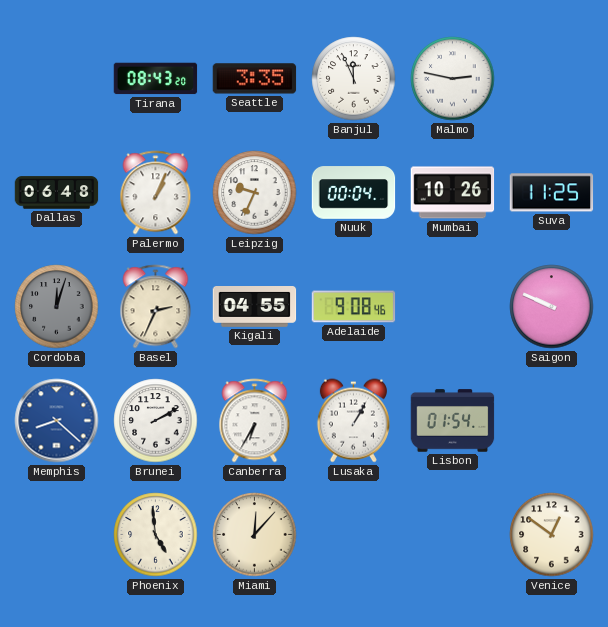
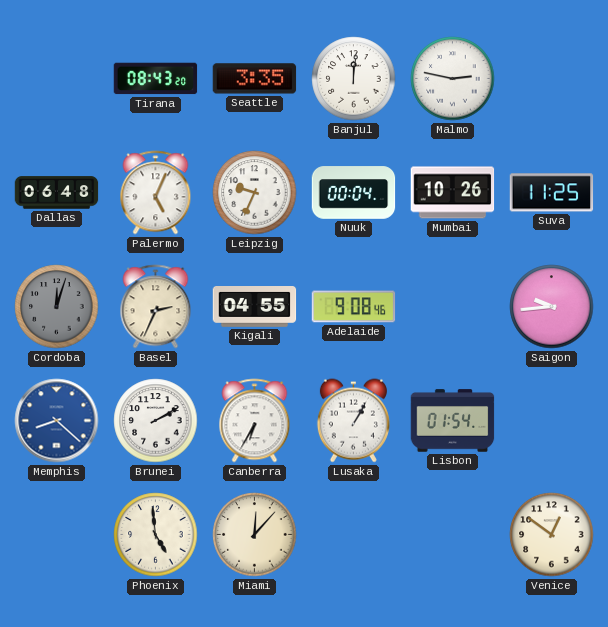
Banjul: 11:56 -> 12:01 (354, 79)
Palermo: 1:04 -> 5:04 (156, 193)
Saigon: 9:49 -> 9:44 (552, 307)
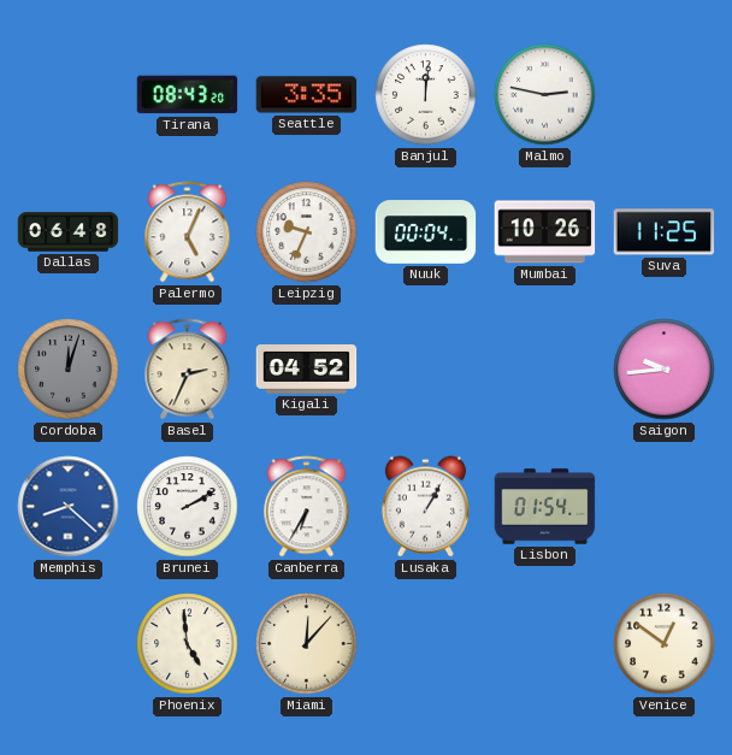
Kigali: 04:55 -> 04:52 (307, 370)
Adelaide: 9:08 -> none (354, 307)
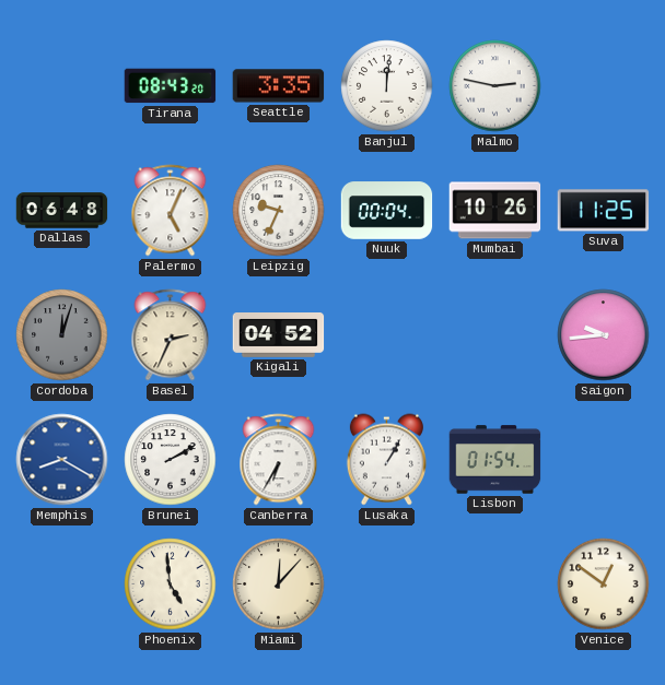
Memphis: 8:22 -> 8:20 (62, 460)
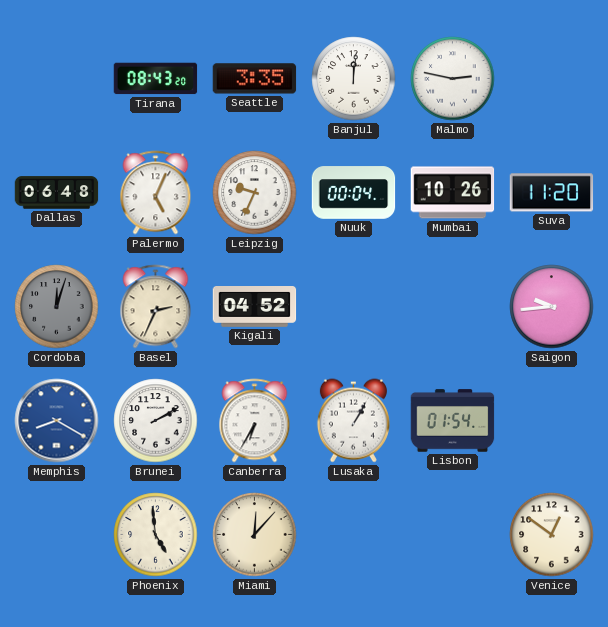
Suva: 11:25 -> 11:20 (552, 193)
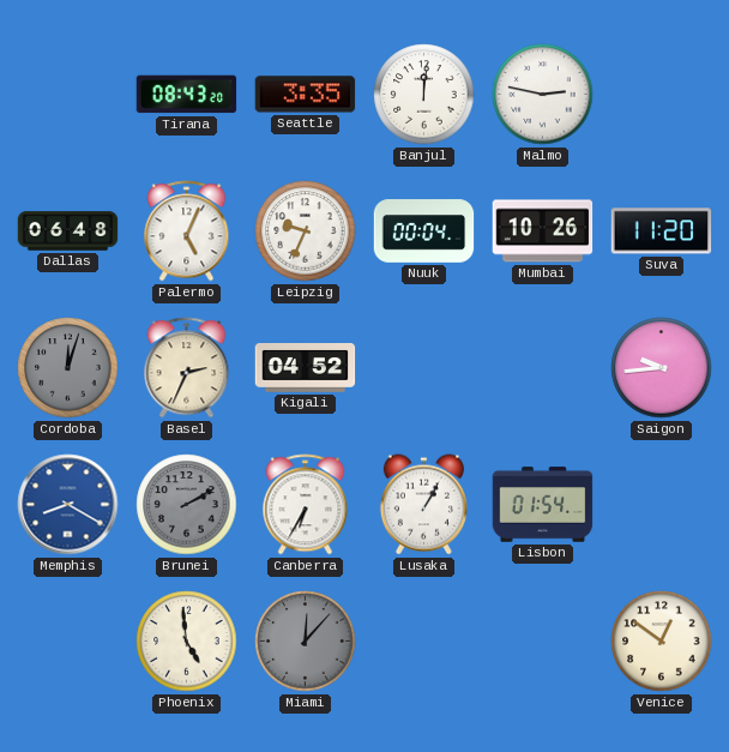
Brunei dial: white -> grey (187, 505)
Miami dial: cream -> grey (306, 642)
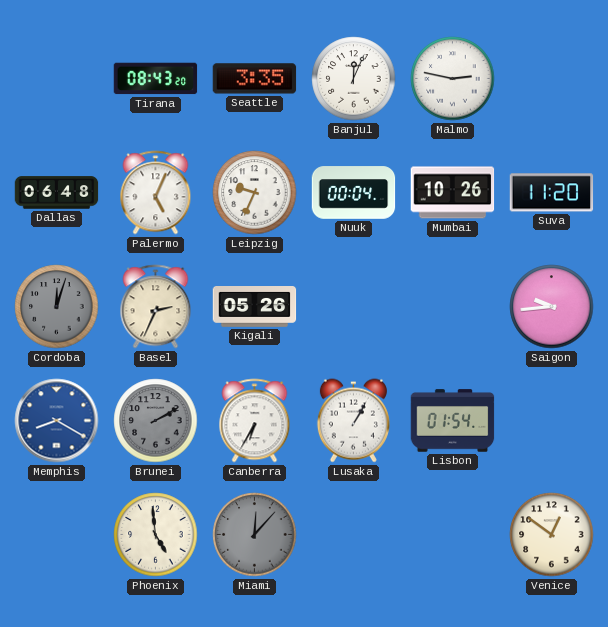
Banjul: 12:01 -> 12:04 (354, 79)
Kigali: 04:52 -> 05:26 (255, 307)
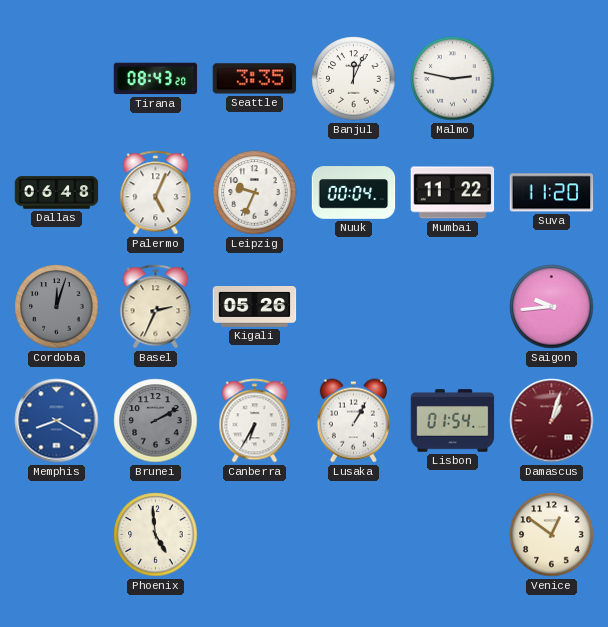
Mumbai: 10:26 -> 11:22 (453, 193)
Damascus: none -> 1:03 (552, 421)
Miami: 12:07 -> none (255, 535)
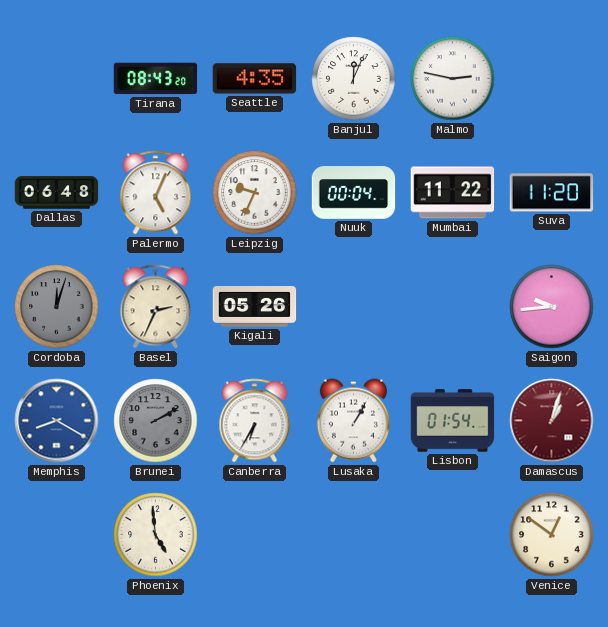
Seattle: 3:35 -> 4:35 (255, 79)
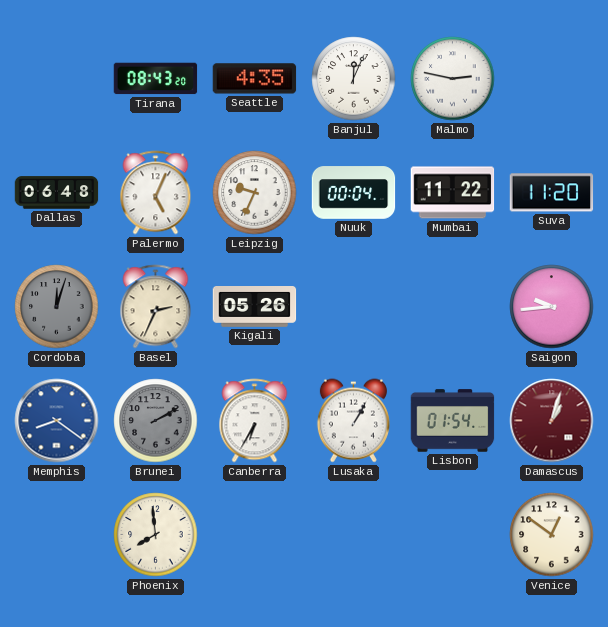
Memphis: 8:20 -> 8:21 (57, 421)
Phoenix: 4:59 -> 7:59 (156, 535)
